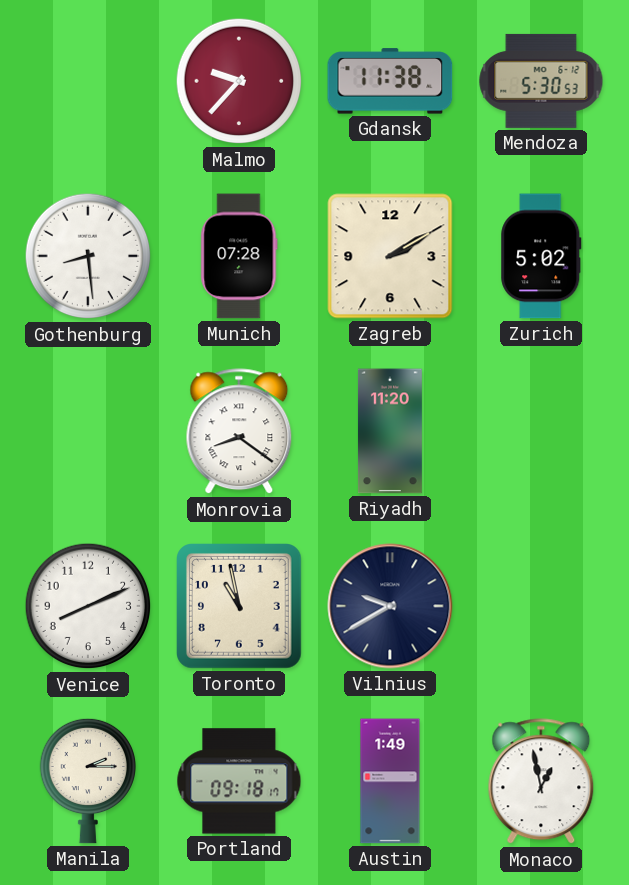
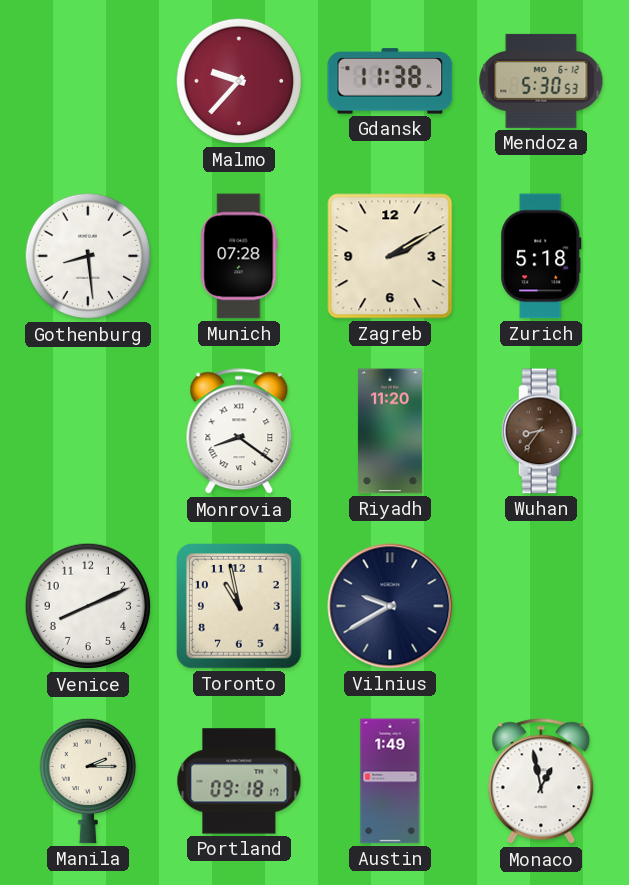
Zurich: 5:02 -> 5:18 (541, 256)
Wuhan: none -> 8:36 (541, 431)
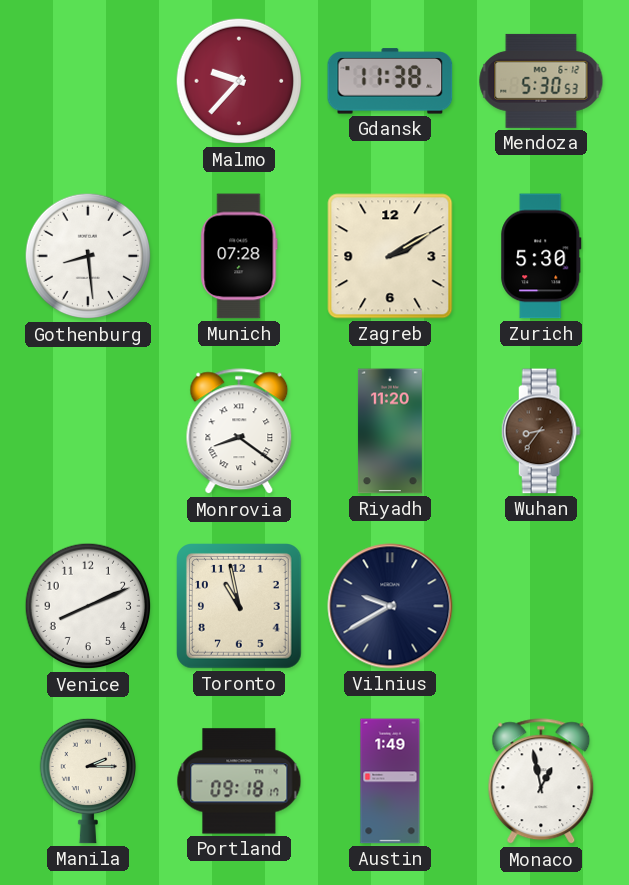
Zurich: 5:18 -> 5:30 (541, 256)
